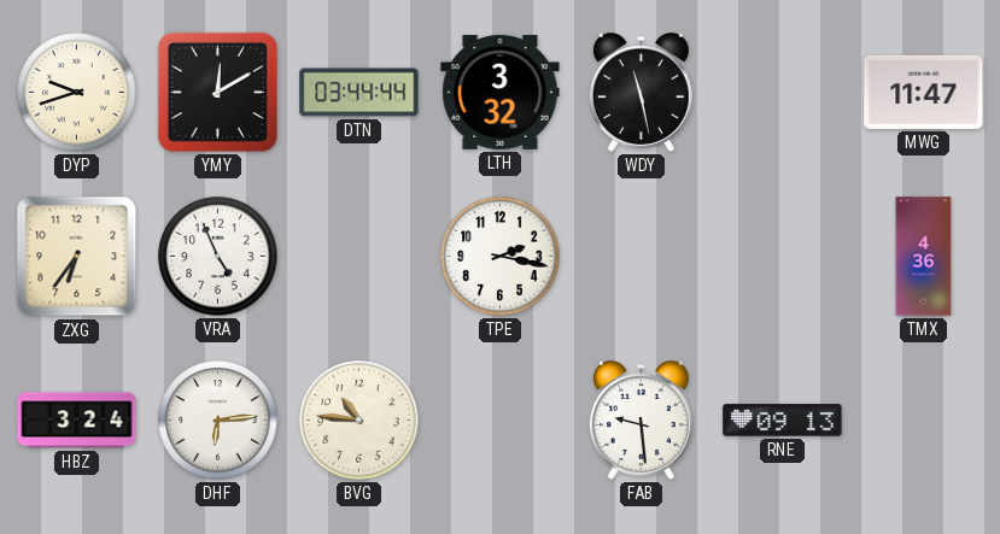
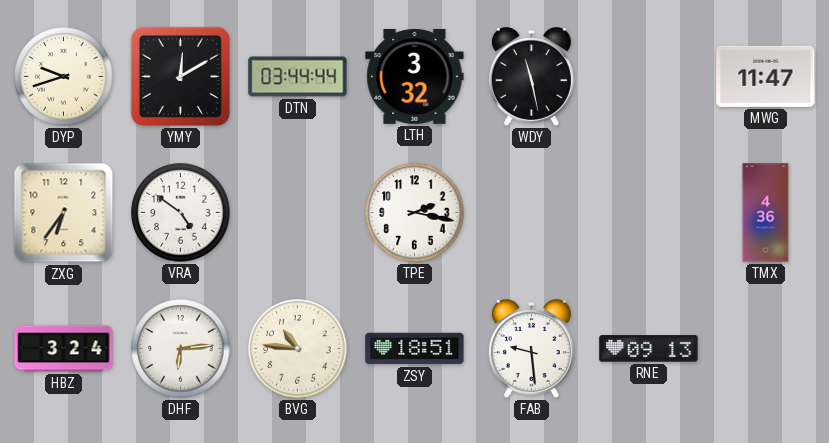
VRA: 4:56 -> 4:51 (181, 213)
ZSY: none -> 18:51 (415, 349)
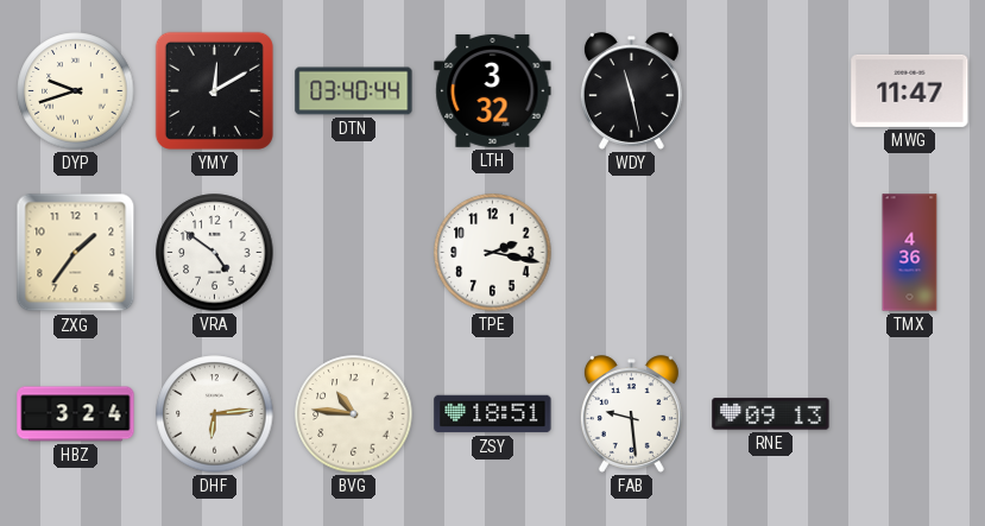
DTN: 03:44 -> 03:40 (354, 91)
ZXG: 6:36 -> 1:36 (76, 253)
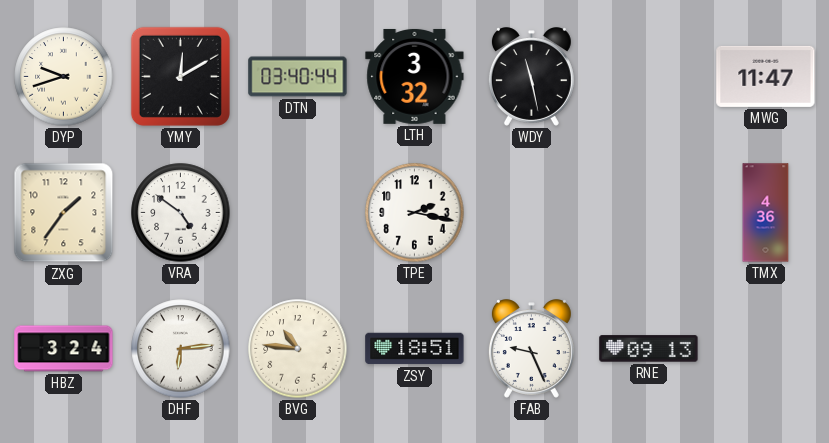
FAB: 9:29 -> 9:26 (531, 349)
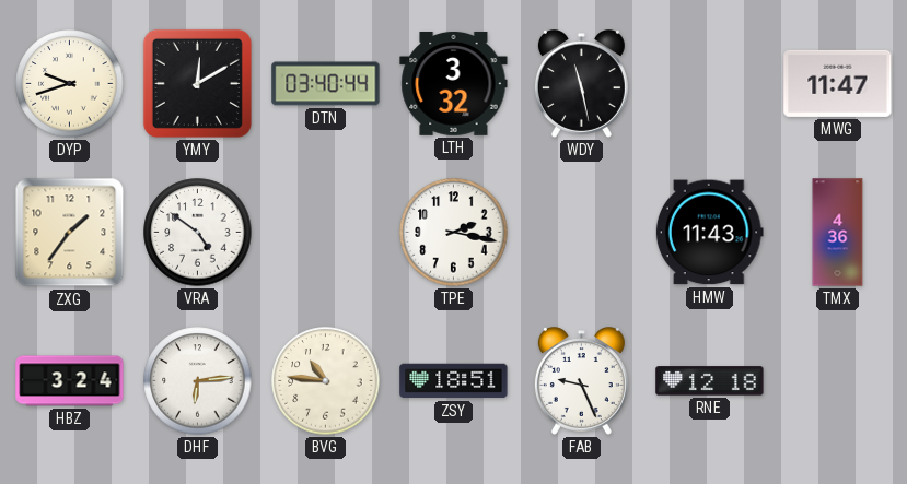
HMW: none -> 11:43 (709, 233)
RNE: 09:13 -> 12:18 (710, 381)
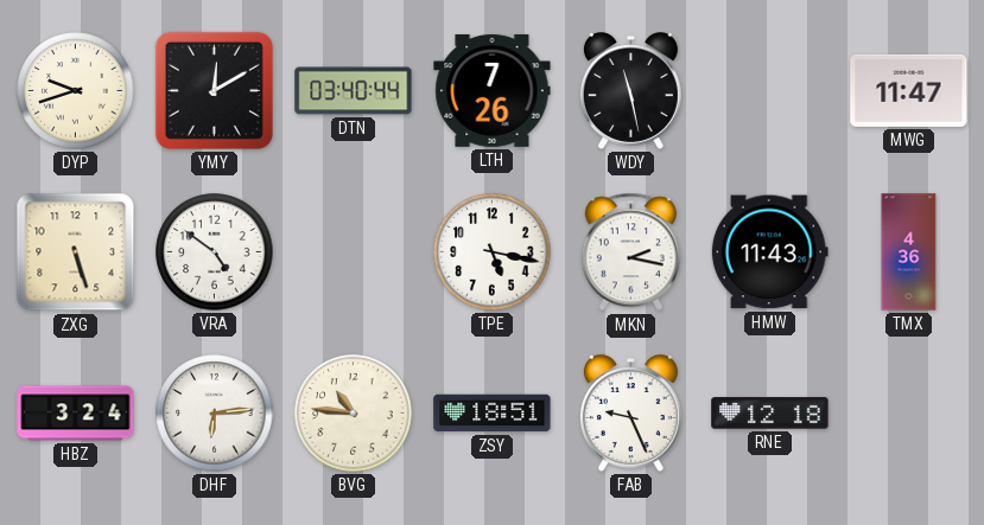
LTH: 3:32 -> 7:26 (493, 90)
ZXG: 1:36 -> 5:27 (76, 252)
TPE: 2:17 -> 5:17 (493, 252)
MKN: none -> 2:17 (630, 252)
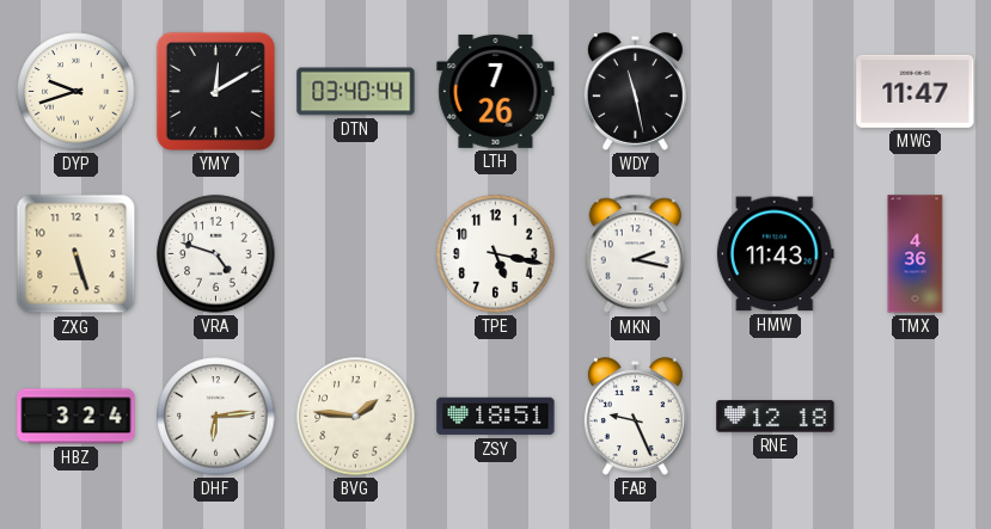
VRA: 4:51 -> 4:48 (216, 254)
BVG: 10:46 -> 1:46 (356, 417)
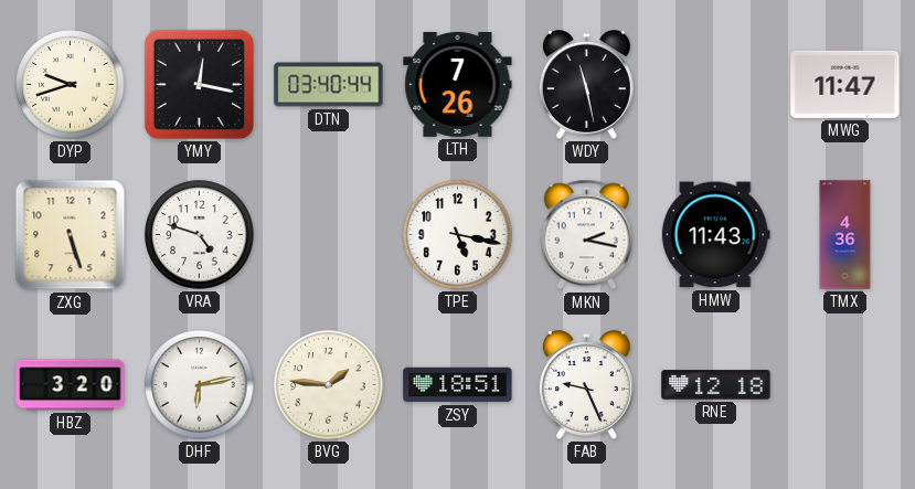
YMY: 12:10 -> 12:17 (199, 84)
HBZ: 3:24 -> 3:20 (71, 385)
DHF: 6:14 -> 6:13 (200, 385)
